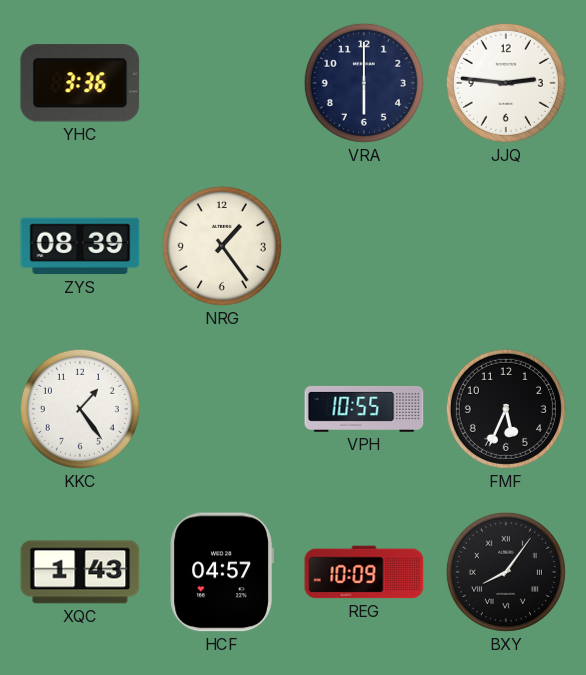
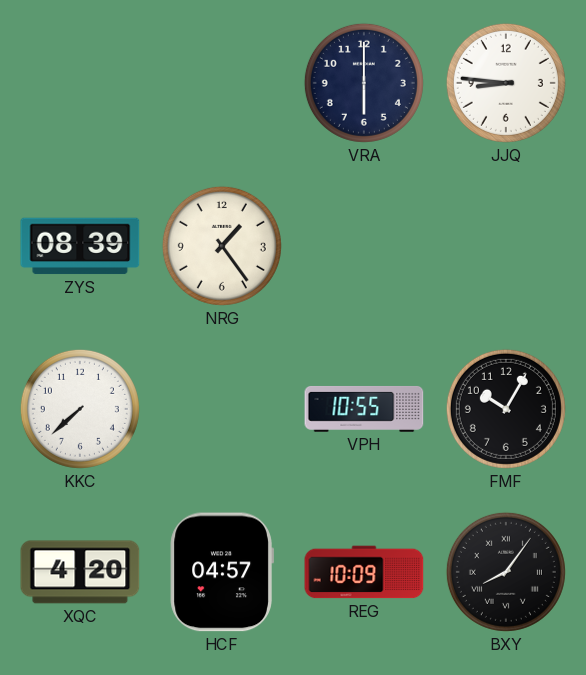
YHC: 3:36 -> none (80, 83)
JJQ: 2:46 -> 8:46 (506, 83)
KKC: 1:24 -> 7:38 (80, 409)
FMF: 5:34 -> 10:05 (506, 409)
XQC: 1:43 -> 4:20 (80, 572)
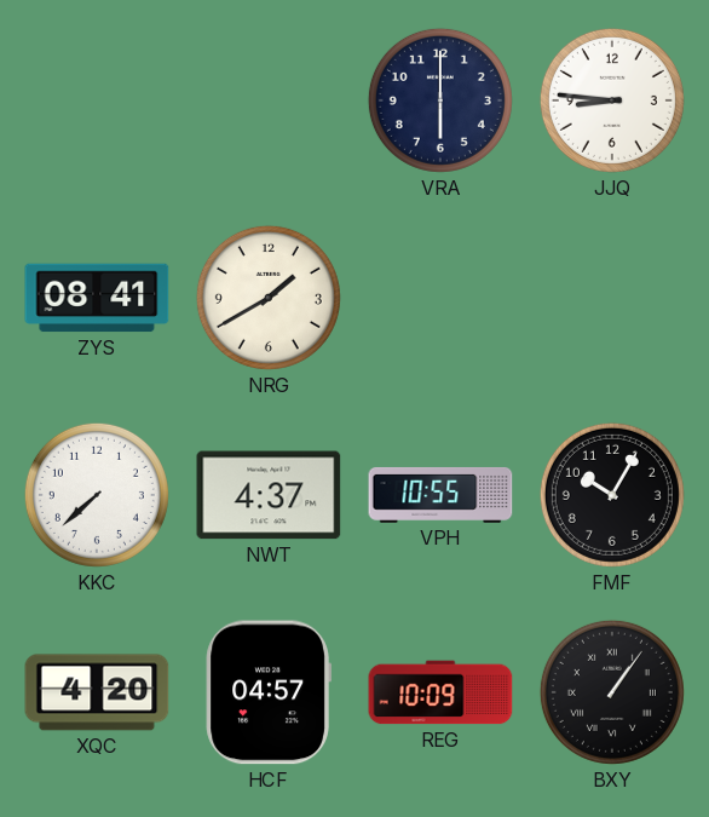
ZYS: 08:39 -> 08:41 (97, 298)
NRG: 1:24 -> 1:40 (269, 298)
NWT: none -> 4:37 (269, 495)
BXY: 8:06 -> 1:06 (612, 692)
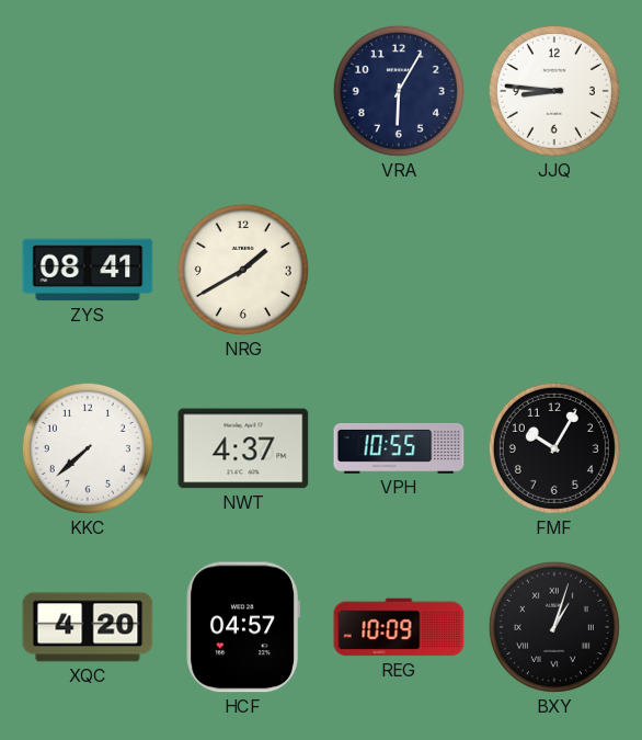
VRA: 6:00 -> 6:05 (399, 91)
BXY: 1:06 -> 1:03 (554, 627)
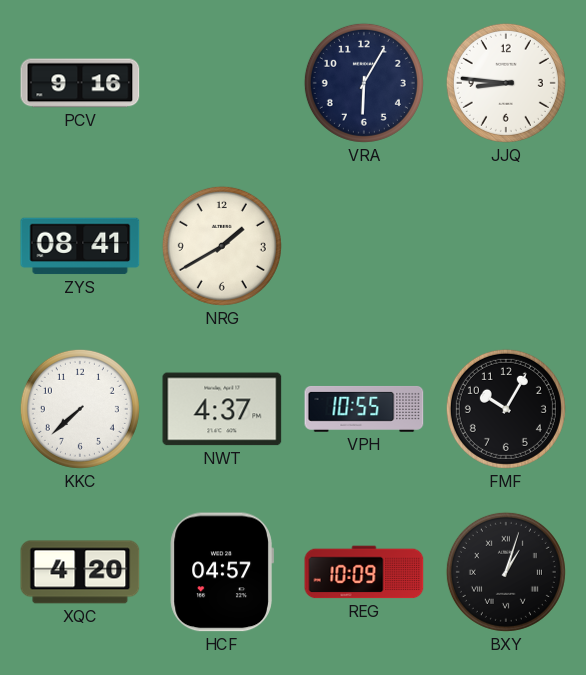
PCV: none -> 9:16 (80, 83)
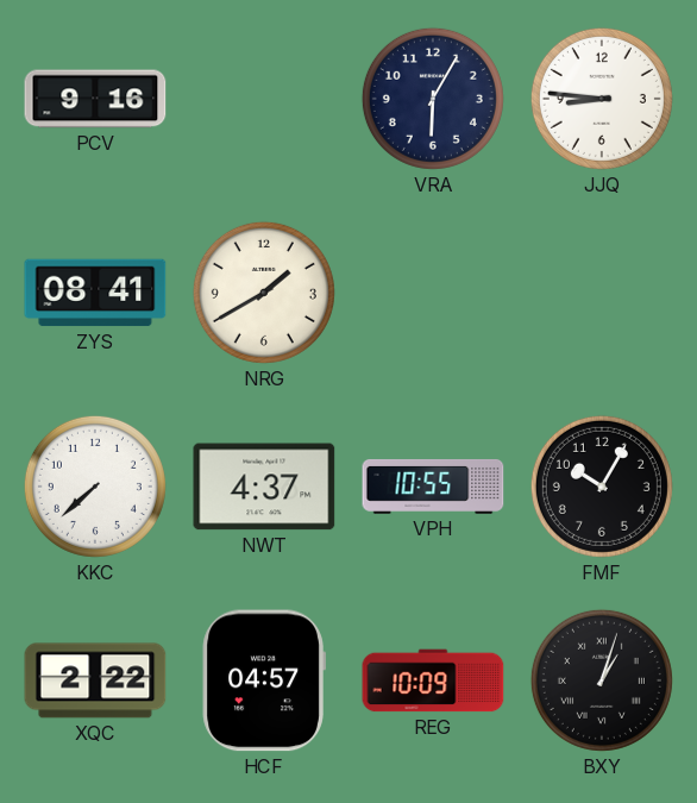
XQC: 4:20 -> 2:22 (95, 680)
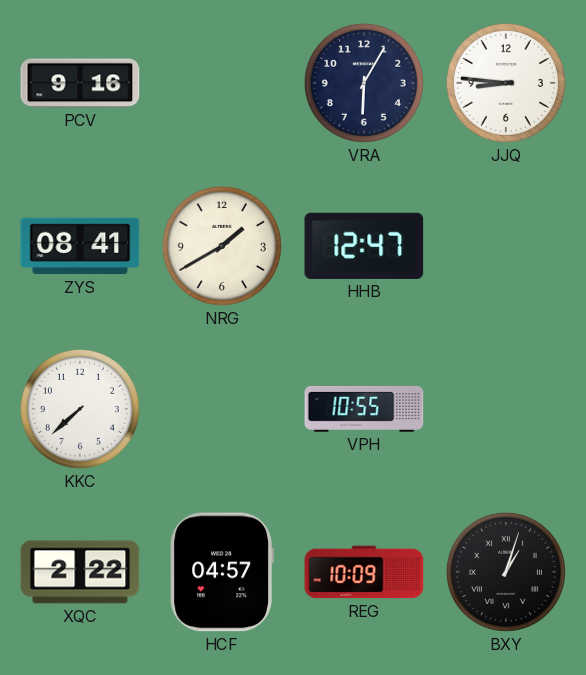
HHB: none -> 12:47 (364, 246)
NWT: 4:37 -> none (264, 487)
FMF: 10:05 -> none (602, 487)
